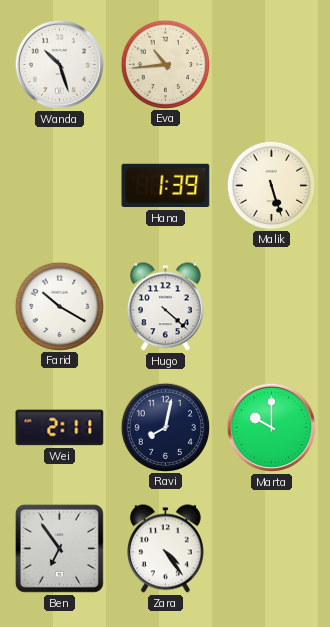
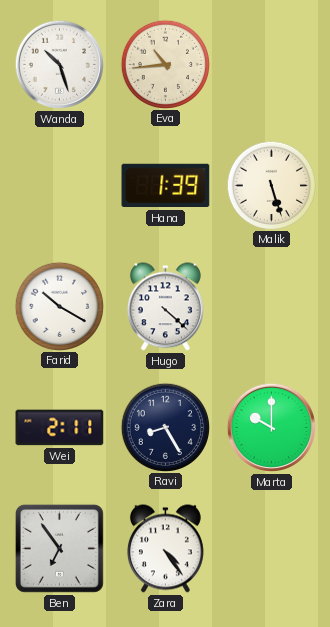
Ravi: 8:02 -> 8:25 (165, 427)
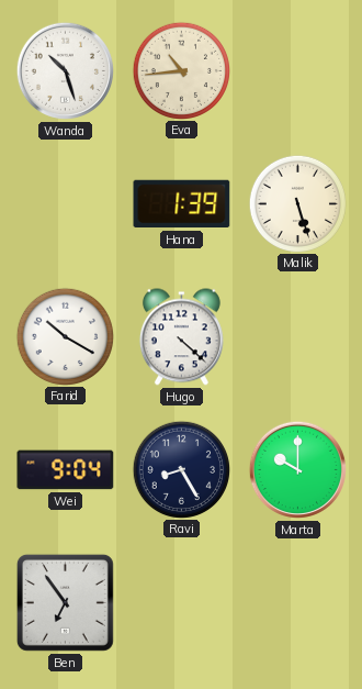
Wei: 2:11 -> 9:04 (66, 470)
Zara: 4:24 -> none (165, 549)
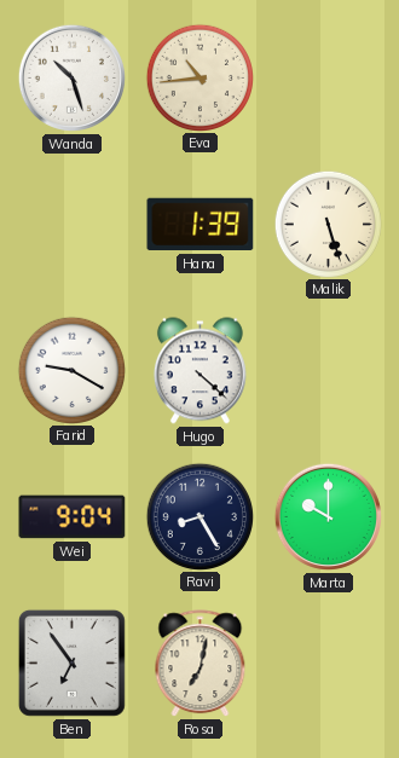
Farid: 10:20 -> 9:20 (71, 370)
Rosa: none -> 7:02 (201, 664)
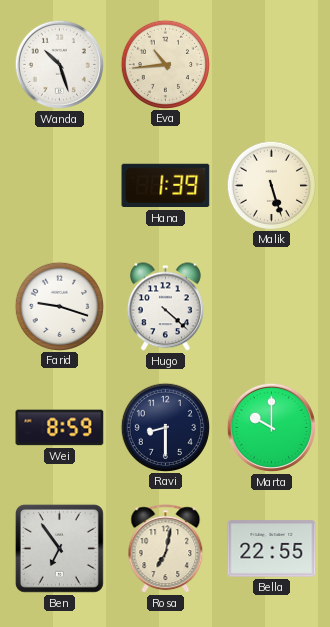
Farid: 9:20 -> 9:18 (59, 306)
Wei: 9:04 -> 8:59 (60, 428)
Ravi: 8:25 -> 8:30 (165, 427)
Bella: none -> 22:55 (272, 549)
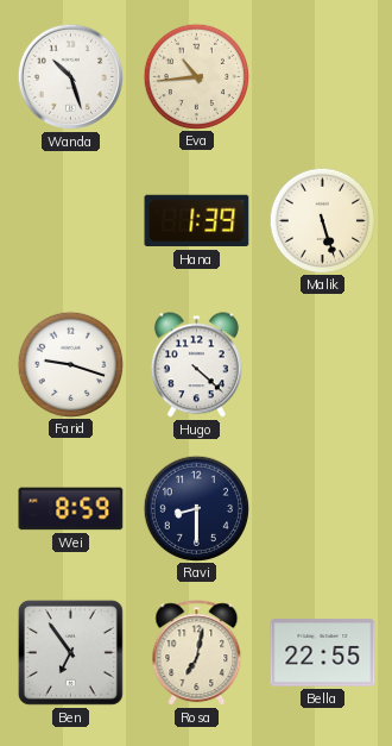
Marta: 10:00 -> none (271, 427)
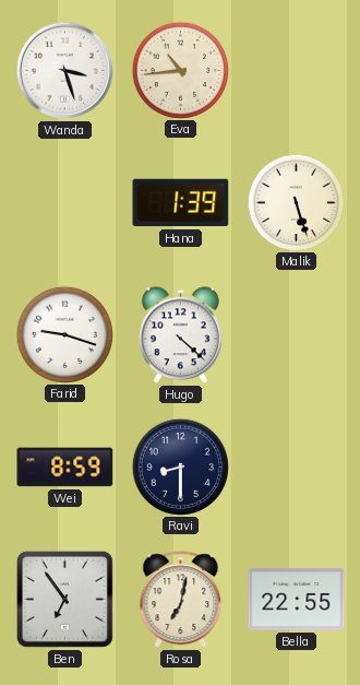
Wanda: 10:27 -> 3:27 (64, 70)
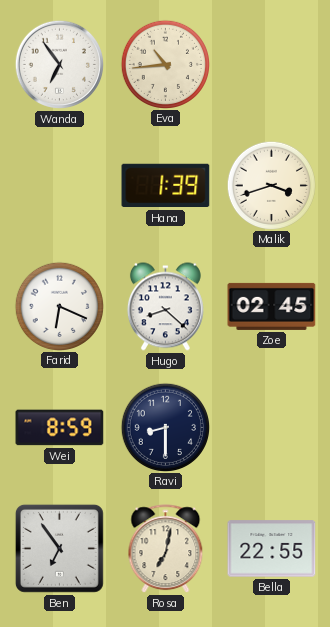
Wanda: 3:27 -> 6:54 (59, 64)
Malik: 5:27 -> 3:42 (271, 185)
Farid: 9:18 -> 6:19 (59, 306)
Hugo: 4:22 -> 8:22 (165, 307)
Zoe: none -> 02:45 (272, 306)
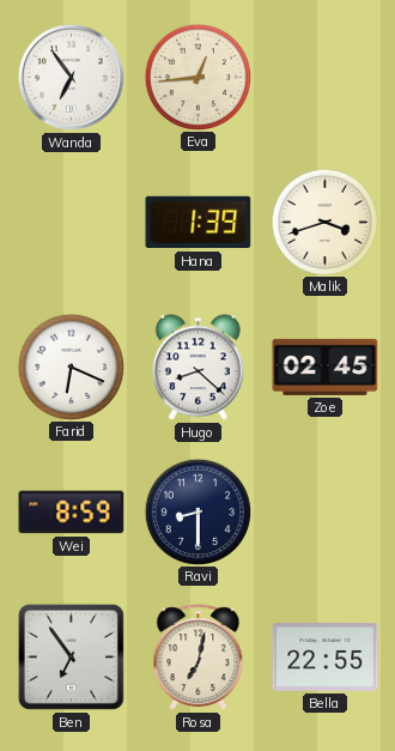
Eva: 10:44 -> 12:44 (197, 77)
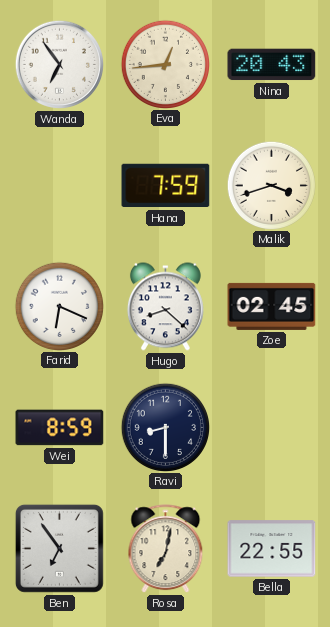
Nina: none -> 20:43 (272, 65)
Hana: 1:39 -> 7:59 (166, 186)
